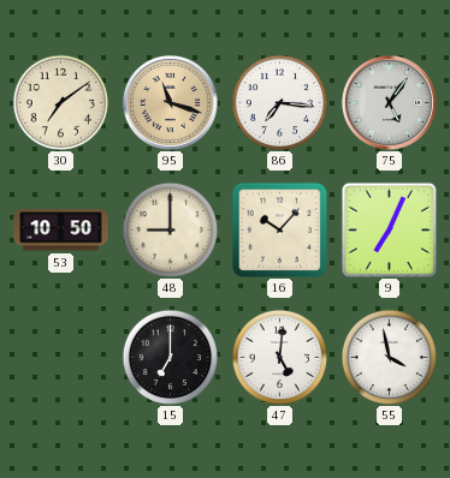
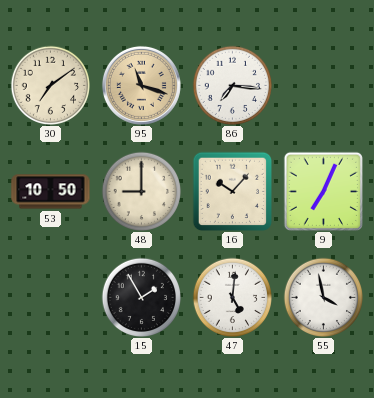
75: 5:06 -> none (389, 102)
15: 7:00 -> 1:55 (141, 297)
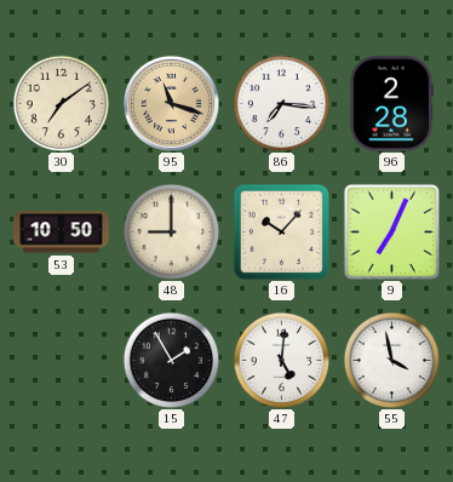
96: none -> 2:28 (391, 104)
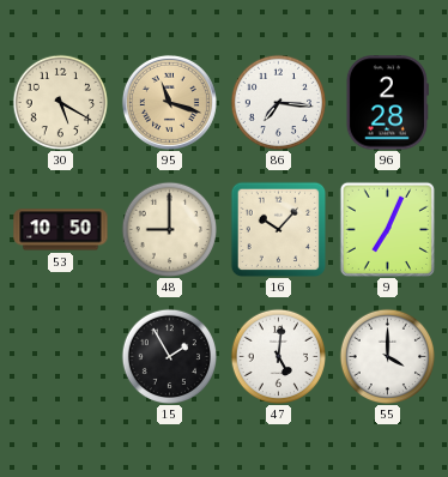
30: 7:09 -> 5:20 (60, 102)
55: 3:58 -> 4:00 (387, 356)
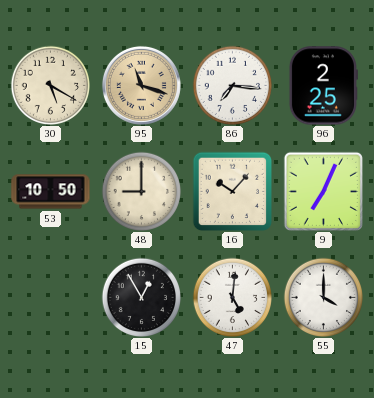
96: 2:28 -> 2:25 (323, 86)
15: 1:55 -> 12:55 (141, 297)
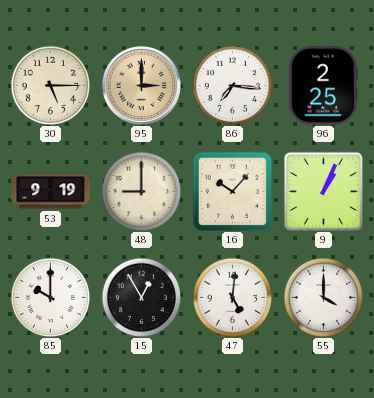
30: 5:20 -> 5:15 (50, 85)
95: 11:18 -> 3:00 (141, 85)
53: 10:50 -> 9:19 (51, 192)
9: 7:04 -> 1:04 (323, 191)
85: none -> 10:00 (50, 297)
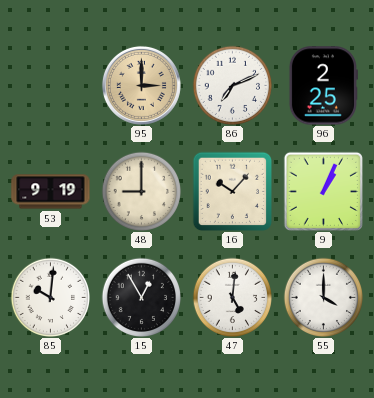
30: 5:15 -> none (50, 85)
86: 7:16 -> 7:11 (232, 85)
85: 10:00 -> 10:01 (50, 297)
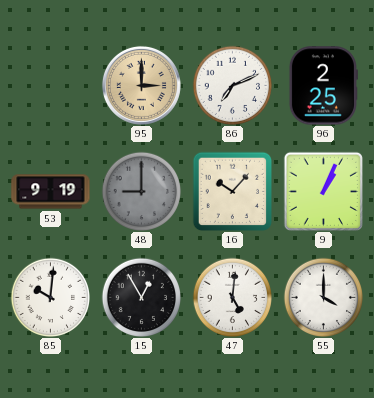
48 dial: cream -> grey (141, 191)
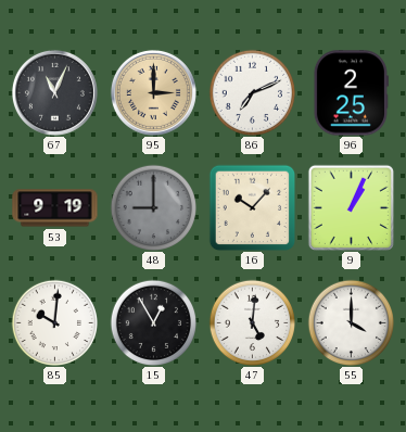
67: none -> 11:04 (54, 92)
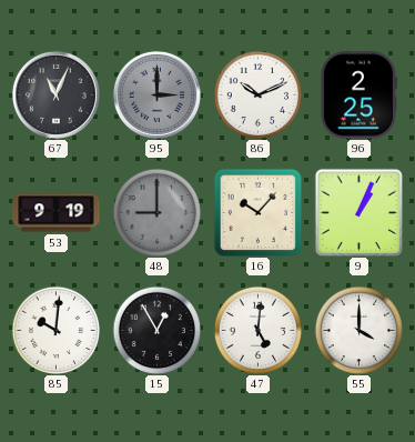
95 dial: champagne -> grey (156, 94)
86: 7:11 -> 10:11 (257, 94)
